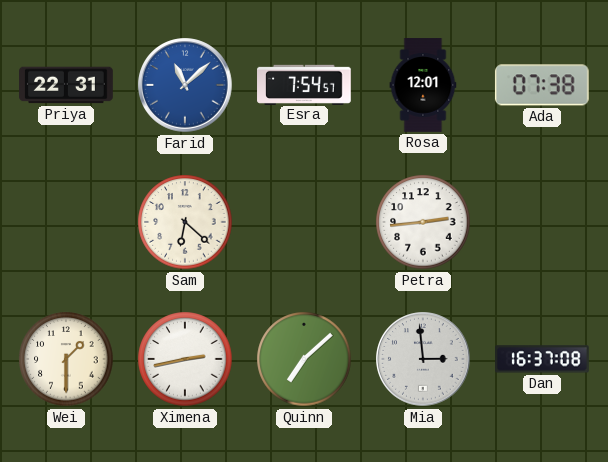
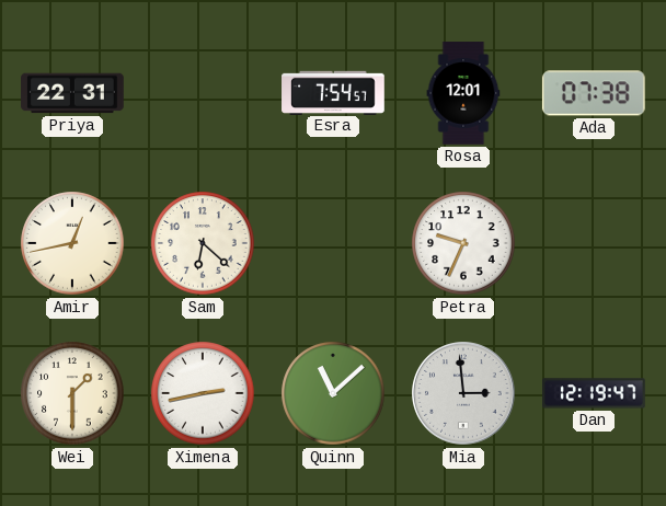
Farid: 11:08 -> none (185, 85)
Amir: none -> 12:43 (72, 243)
Petra: 2:44 -> 9:34 (463, 243)
Quinn: 7:08 -> 11:08 (333, 393)
Dan: 16:37 -> 12:19 (595, 393)
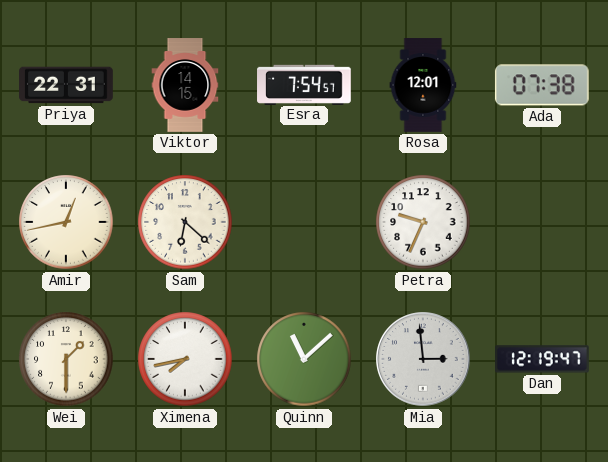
Viktor: none -> 14:15 (185, 85)
Ximena: 2:43 -> 7:43 (185, 359)
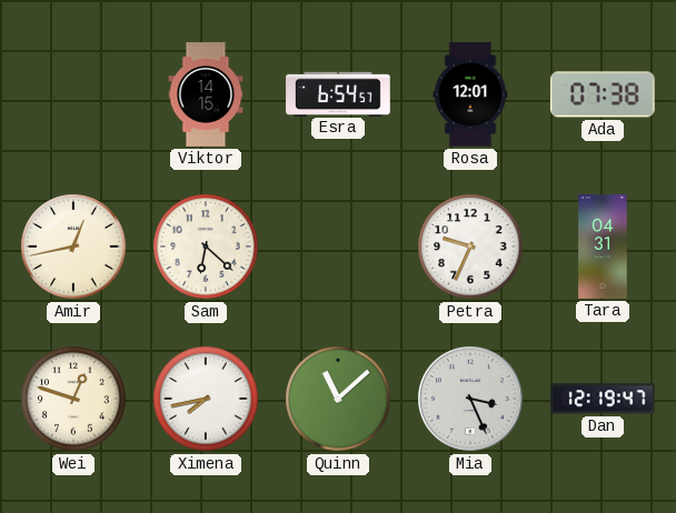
Priya: 22:31 -> none (66, 85)
Esra: 7:54 -> 6:54 (338, 93)
Tara: none -> 04:31 (603, 247)
Wei: 1:30 -> 12:48 (73, 399)
Mia: 2:59 -> 3:26 (470, 399)
